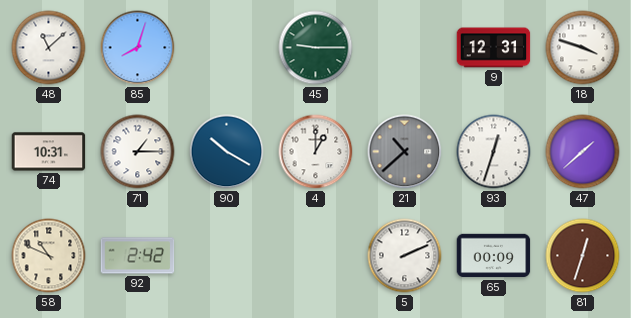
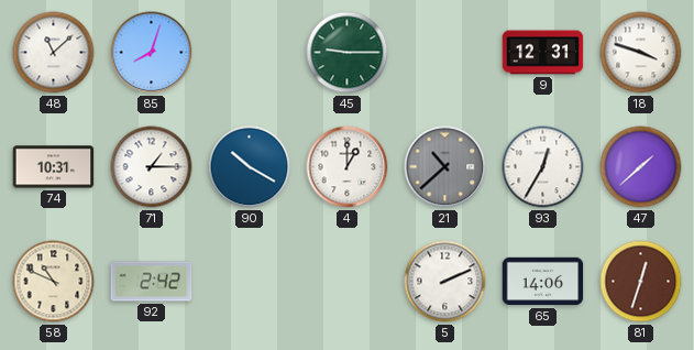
93: 12:33 -> 12:35 (543, 167)
65: 00:09 -> 14:06 (543, 282)
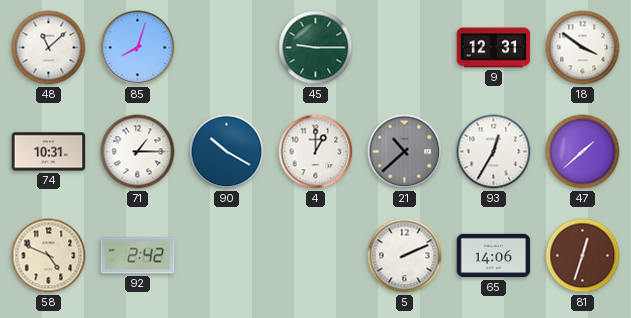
18: 3:48 -> 3:51 (583, 48)
58: 10:49 -> 4:49 (49, 256)
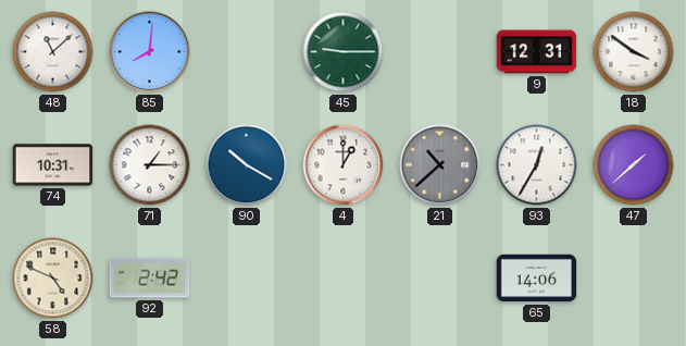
85: 8:03 -> 8:01 (150, 52)
5: 2:11 -> none (405, 256)
81: 12:33 -> none (583, 256)
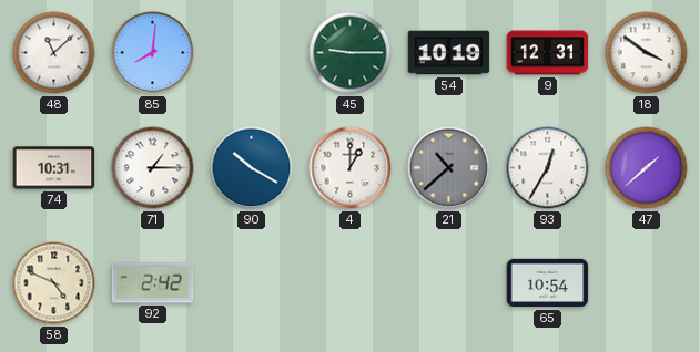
54: none -> 10:19 (449, 53)
65: 14:06 -> 10:54 (548, 283)
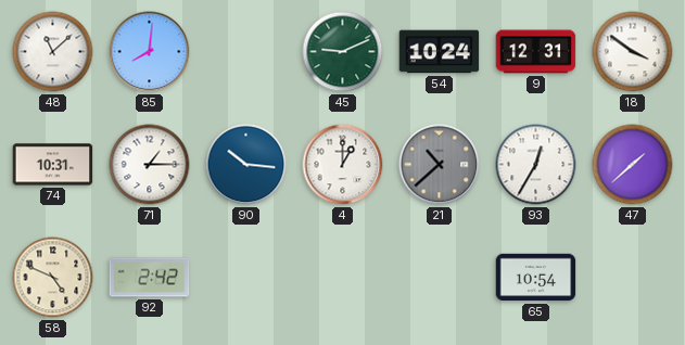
45: 9:15 -> 9:11 (343, 52)
54: 10:19 -> 10:24 (440, 52)
90: 10:20 -> 10:16 (246, 165)
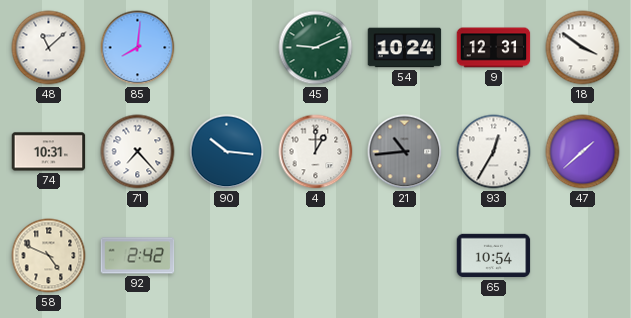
71: 1:15 -> 7:23 (138, 152)
21: 10:38 -> 10:44 (405, 152)
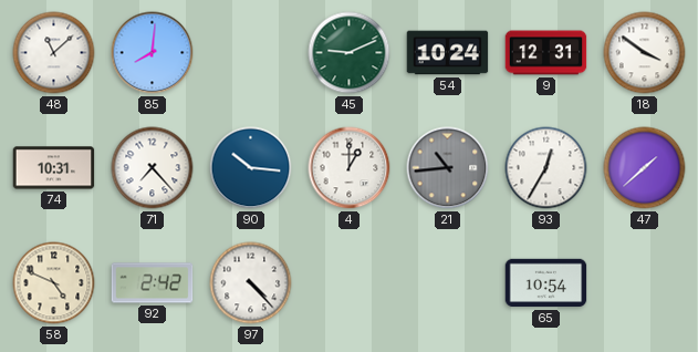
97: none -> 4:23 (251, 283)
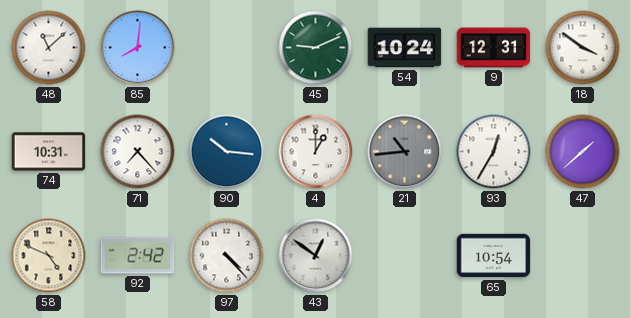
43: none -> 12:51 (316, 256)
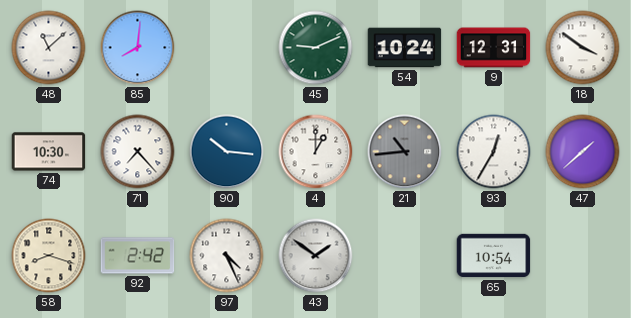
74: 10:31 -> 10:30 (49, 152)
58: 4:49 -> 8:18 (49, 256)
97: 4:23 -> 4:26 (227, 256)
43: 12:51 -> 1:51 (316, 256)
